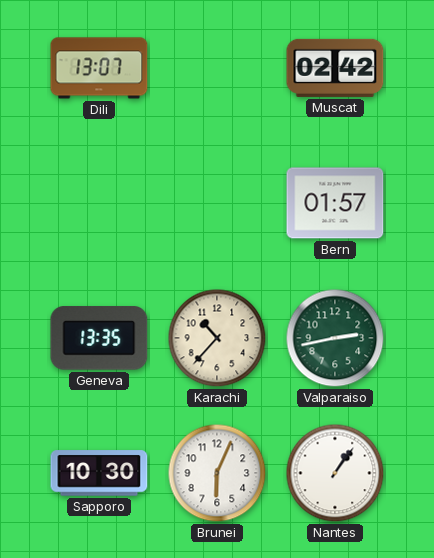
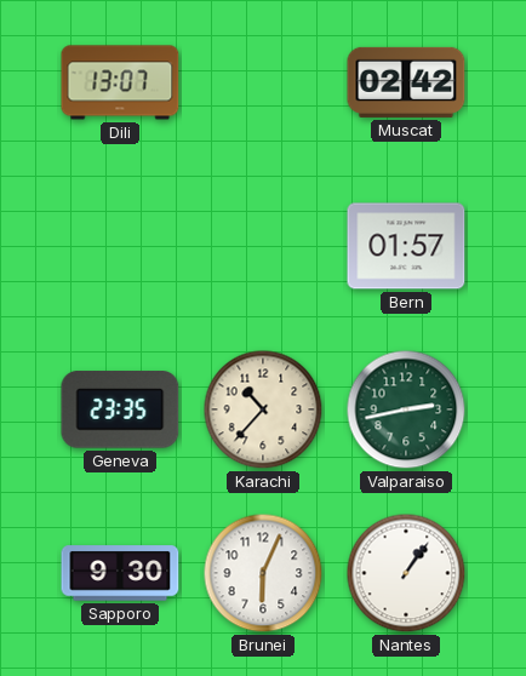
Geneva: 13:35 -> 23:35 (120, 409)
Sapporo: 10:30 -> 9:30 (120, 573)
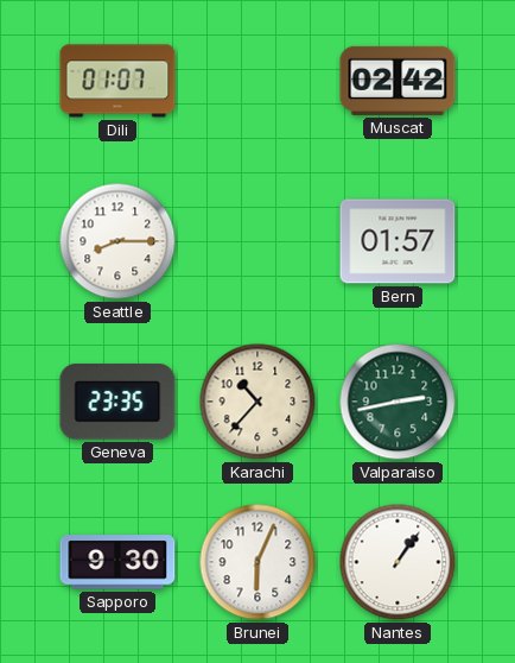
Dili: 13:07 -> 01:07 (117, 81)
Seattle: none -> 8:15 (117, 241)
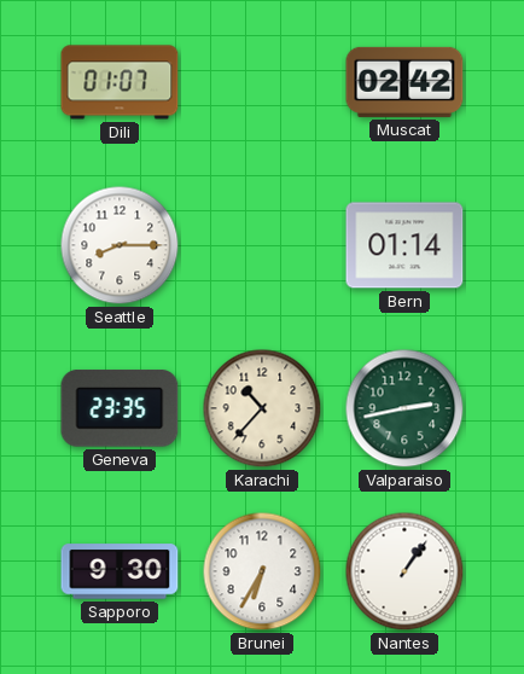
Bern: 01:57 -> 01:14 (404, 245)
Brunei: 6:04 -> 6:35 (262, 571)
